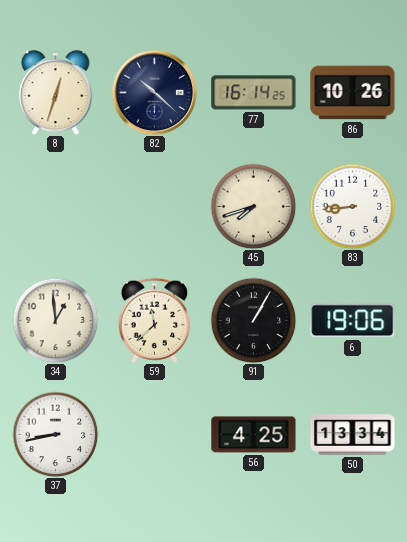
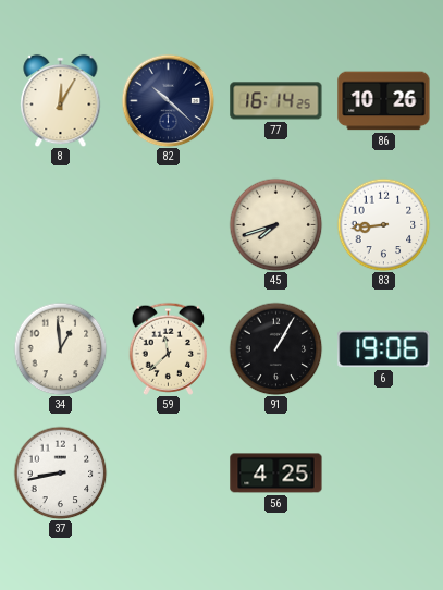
8: 12:33 -> 12:05 (61, 100)
50: 13:34 -> none (353, 435)
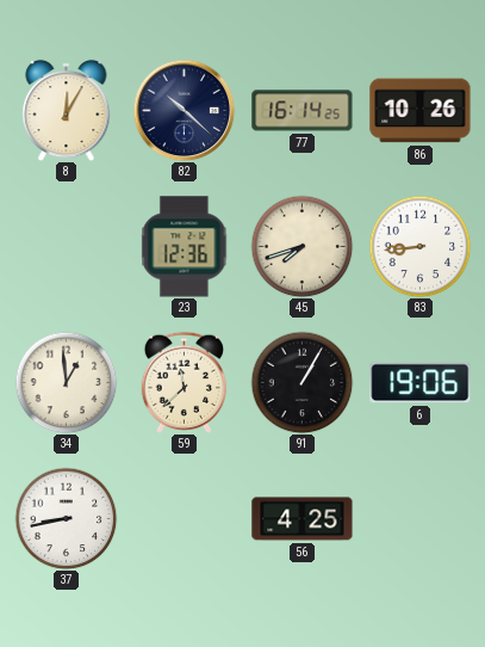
23: none -> 12:36 (185, 247)
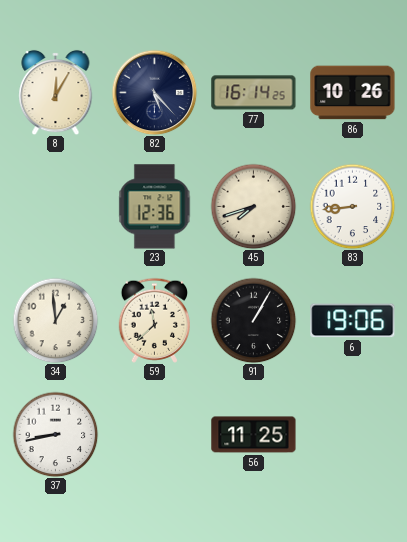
82: 10:22 -> 5:23 (154, 92)
56: 4:25 -> 11:25 (254, 435)
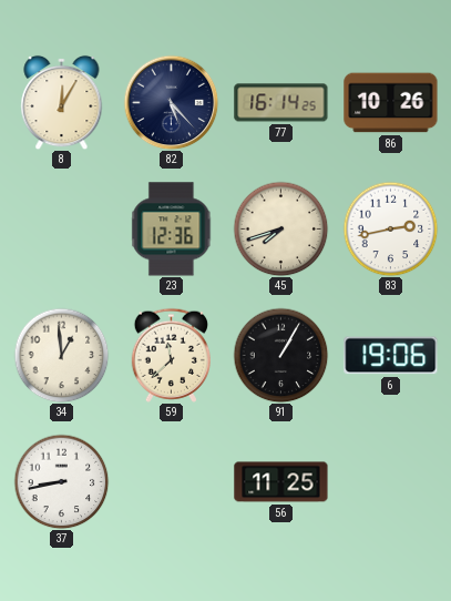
83: 8:44 -> 2:43 (390, 228)
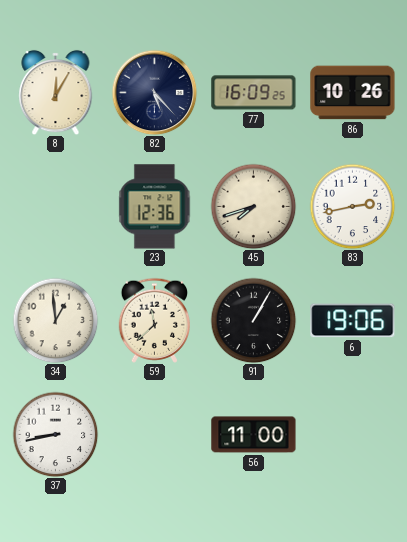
77: 16:14 -> 16:09 (254, 93)
56: 11:25 -> 11:00 (254, 435)
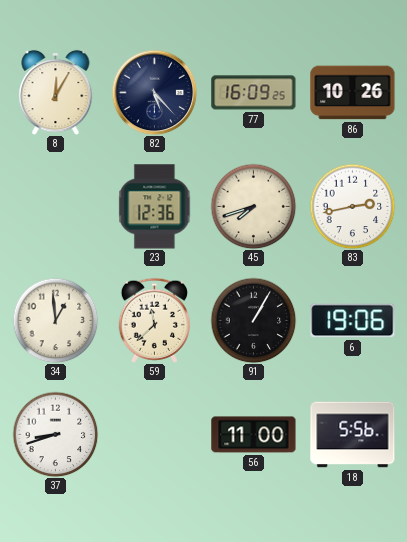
37: 8:43 -> 8:42 (55, 434)
18: none -> 5:56 (353, 435)
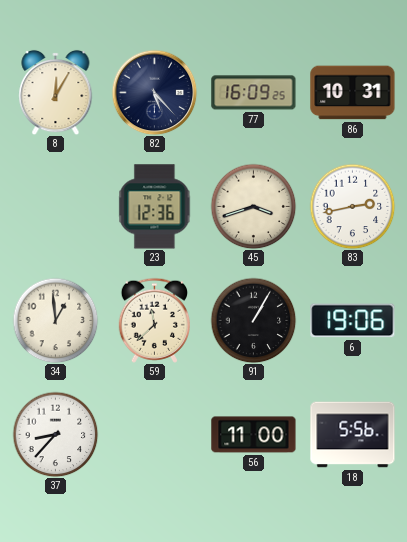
86: 10:26 -> 10:31 (353, 93)
45: 7:42 -> 3:42 (253, 206)
37: 8:42 -> 8:37 (55, 434)
